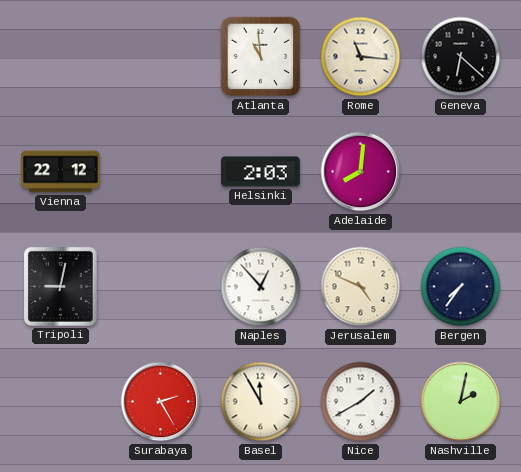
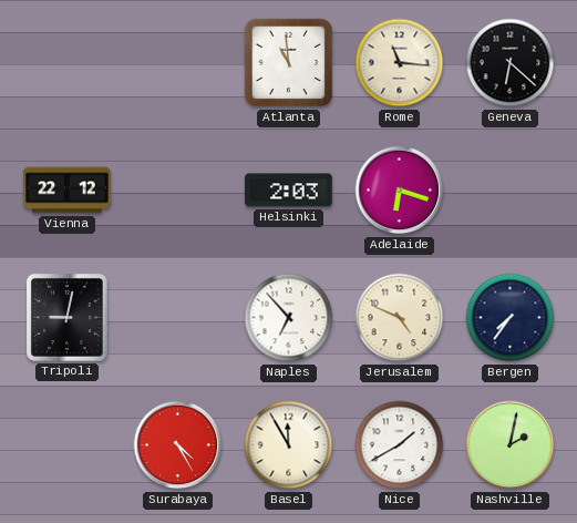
Adelaide: 8:01 -> 6:18 (400, 191)
Naples: 12:53 -> 6:53 (289, 318)
Surabaya: 2:25 -> 4:25 (178, 445)
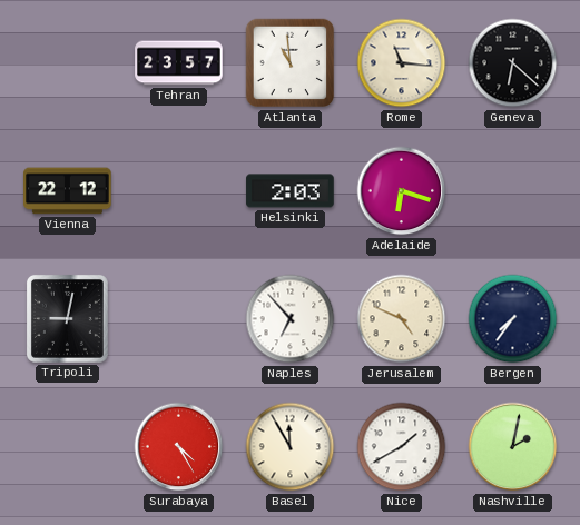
Tehran: none -> 23:57 (179, 63)
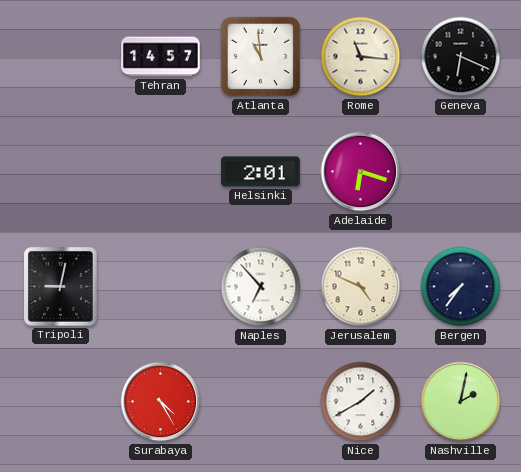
Tehran: 23:57 -> 14:57 (161, 57)
Geneva: 6:22 -> 6:19 (461, 57)
Vienna: 22:12 -> none (68, 191)
Helsinki: 2:03 -> 2:01 (261, 172)
Basel: 11:55 -> none (291, 447)
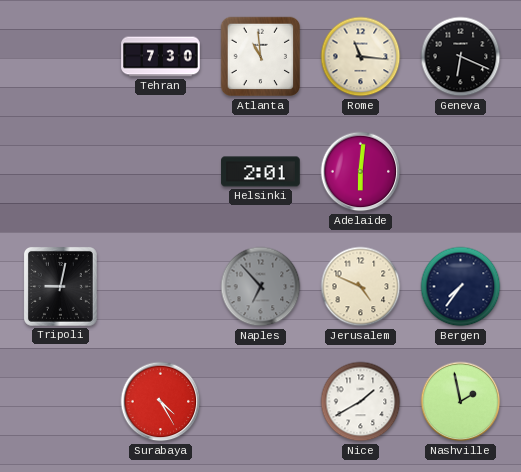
Tehran: 14:57 -> 7:30 (161, 57)
Adelaide: 6:18 -> 6:01 (361, 172)
Naples dial: white -> grey (261, 287)
Nashville: 2:02 -> 1:58 (461, 402)
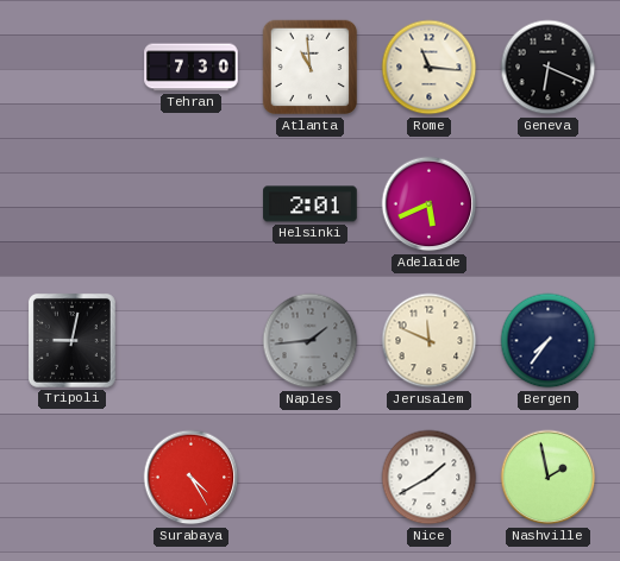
Adelaide: 6:01 -> 5:41 (430, 204)
Naples: 6:53 -> 1:44 (311, 341)
Jerusalem: 4:49 -> 11:49 (430, 341)
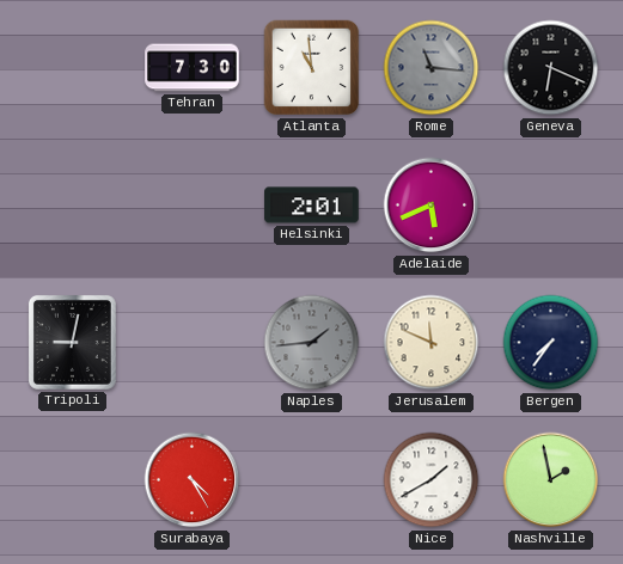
Rome dial: cream -> grey (432, 68)
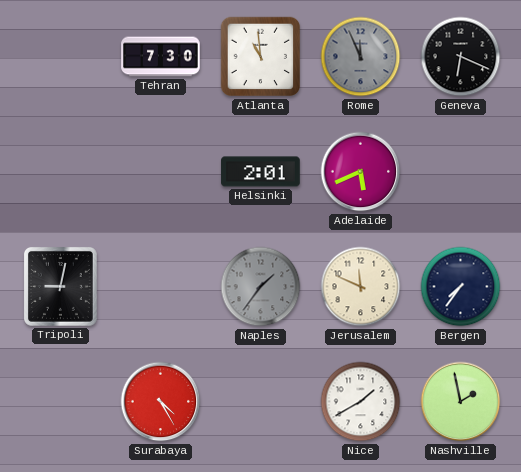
Rome: 11:16 -> 11:56 (361, 57)
Naples: 1:44 -> 1:36 (261, 287)
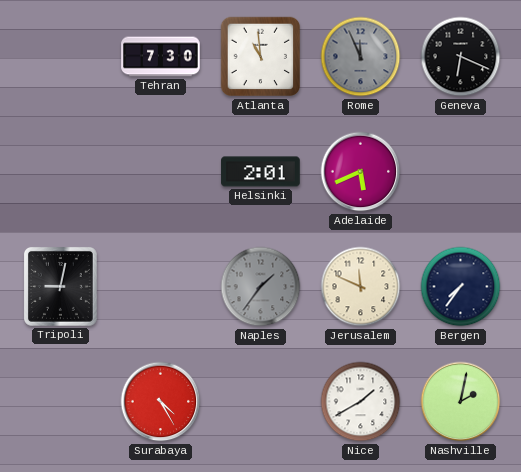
Nashville: 1:58 -> 2:02 (461, 402)
